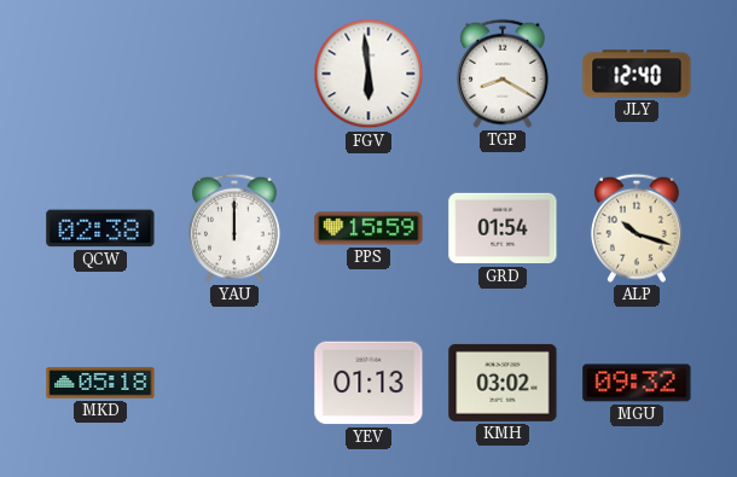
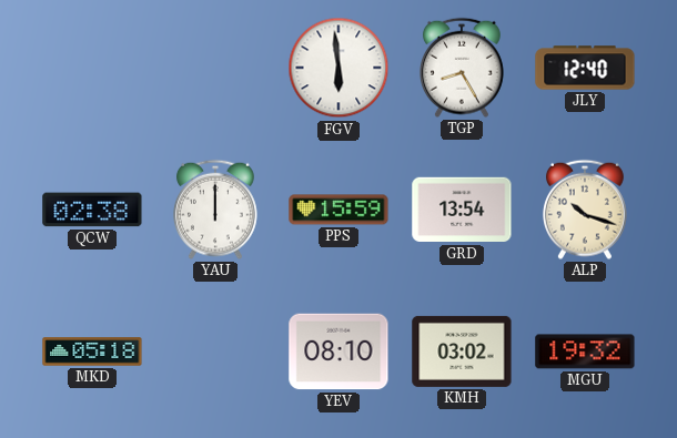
TGP: 8:20 -> 8:25 (462, 68)
GRD: 01:54 -> 13:54 (462, 210)
YEV: 01:13 -> 08:10 (338, 352)
MGU: 09:32 -> 19:32 (585, 352)
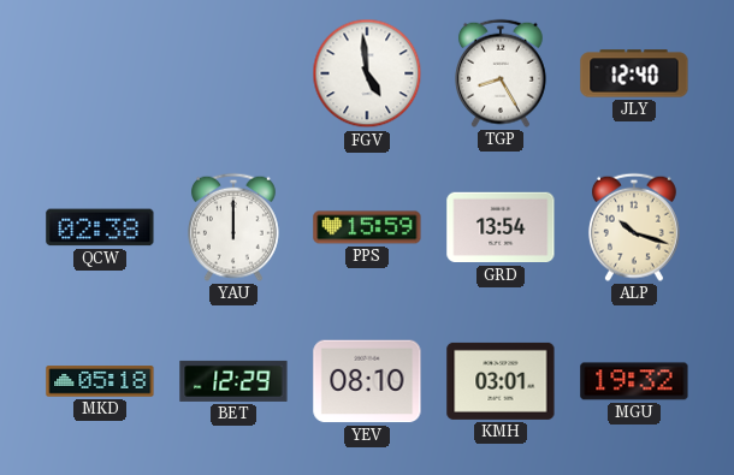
FGV: 5:59 -> 4:59 (367, 73)
BET: none -> 12:29 (233, 381)
KMH: 03:02 -> 03:01 (501, 381)
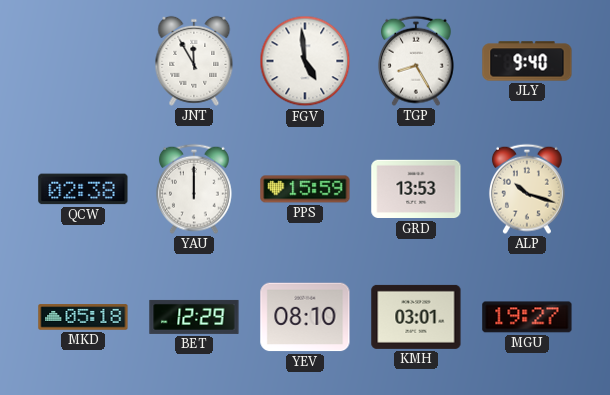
JNT: none -> 11:55 (194, 61)
JLY: 12:40 -> 9:40 (527, 61)
GRD: 13:54 -> 13:53 (416, 189)
MGU: 19:32 -> 19:27 (527, 317)
